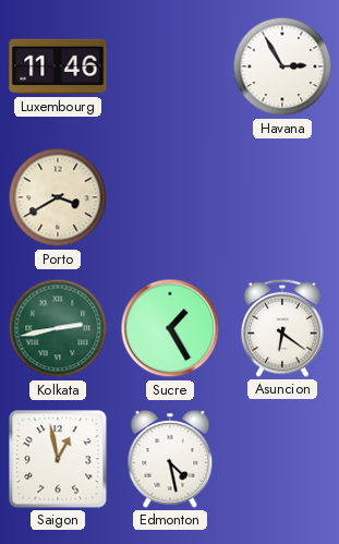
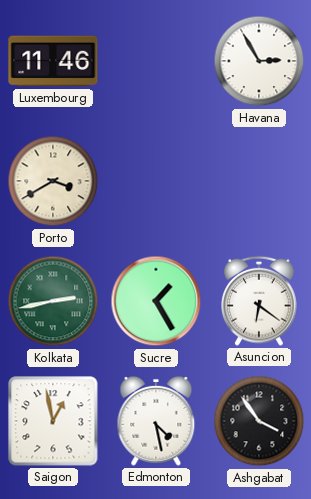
Ashgabat: none -> 3:54 (259, 421)
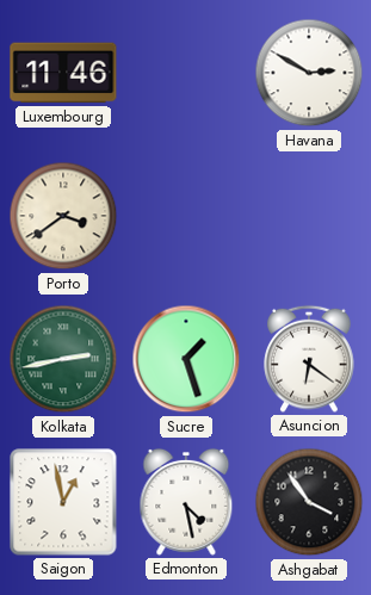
Havana: 2:55 -> 2:50 (309, 73)
Porto: 3:40 -> 3:39 (63, 216)
Sucre: 1:25 -> 1:27 (186, 359)
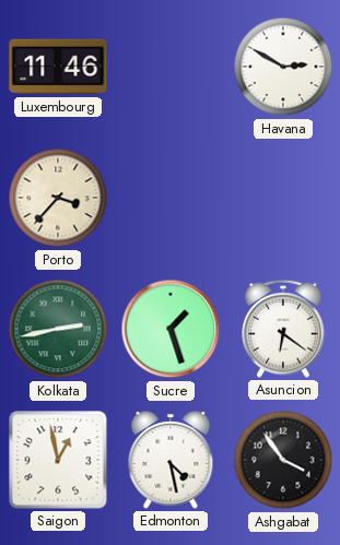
Porto: 3:39 -> 3:37 (58, 198)
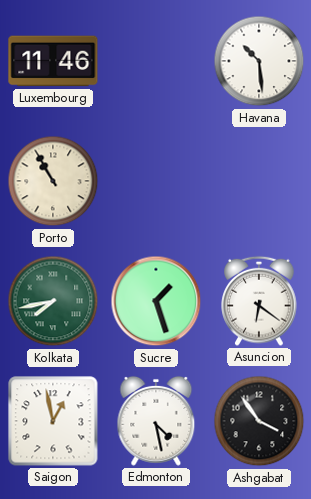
Havana: 2:50 -> 10:29 (259, 61)
Porto: 3:37 -> 10:55 (53, 181)
Kolkata: 2:43 -> 7:43 (53, 301)
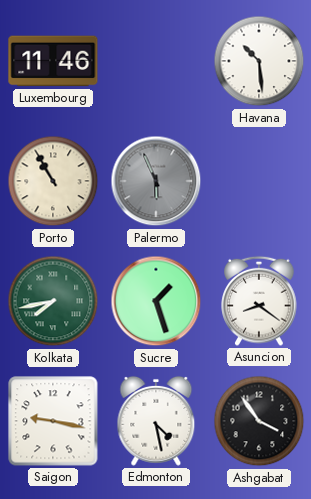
Palermo: none -> 5:56 (156, 181)
Asuncion: 6:21 -> 8:21 (259, 301)
Saigon: 12:58 -> 9:17 (53, 421)
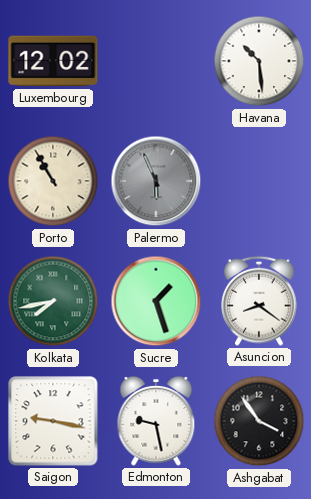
Luxembourg: 11:46 -> 12:02 (53, 61)
Edmonton: 4:28 -> 9:28 (156, 421)
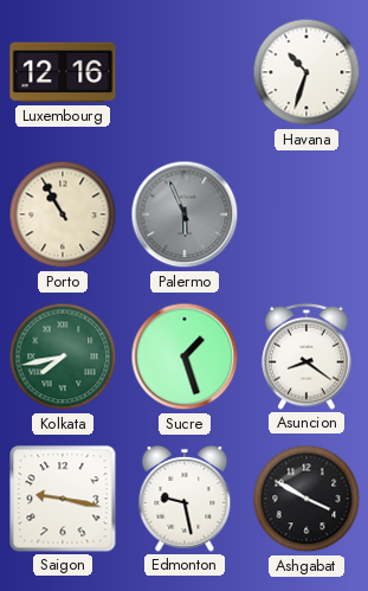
Luxembourg: 12:02 -> 12:16 (63, 72)
Havana: 10:29 -> 10:33 (306, 72)
Ashgabat: 3:54 -> 3:50 (306, 499)
